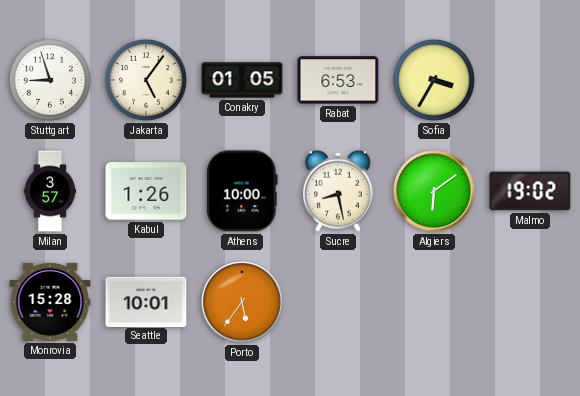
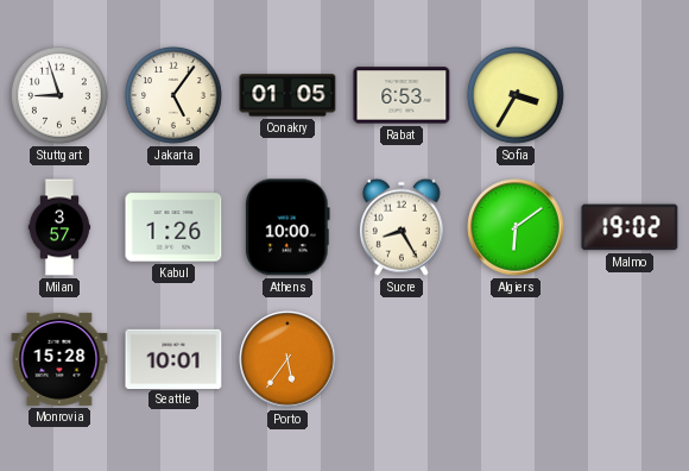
Sucre: 8:28 -> 8:25 (402, 227)
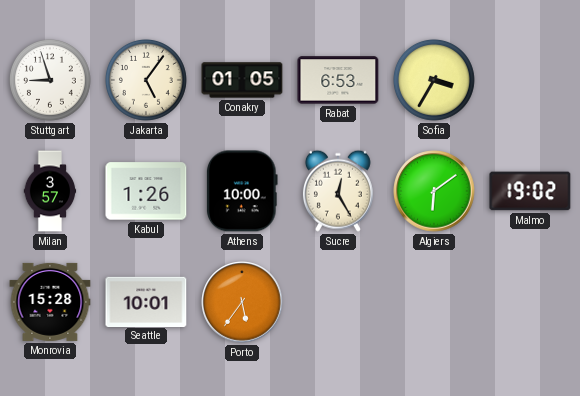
Sucre: 8:25 -> 12:25 (338, 191)
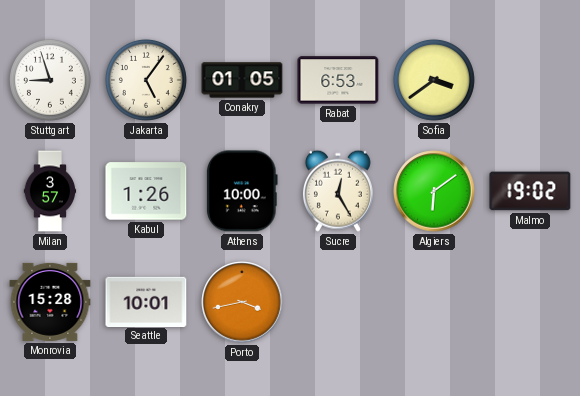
Sofia: 3:35 -> 3:39 (434, 80)
Porto: 5:36 -> 3:43 (242, 302)
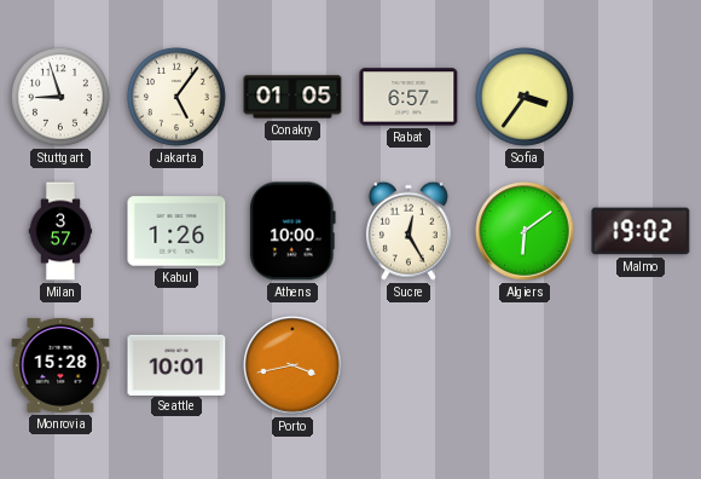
Rabat: 6:53 -> 6:57 (409, 97)
Sofia: 3:39 -> 3:36 (525, 97)
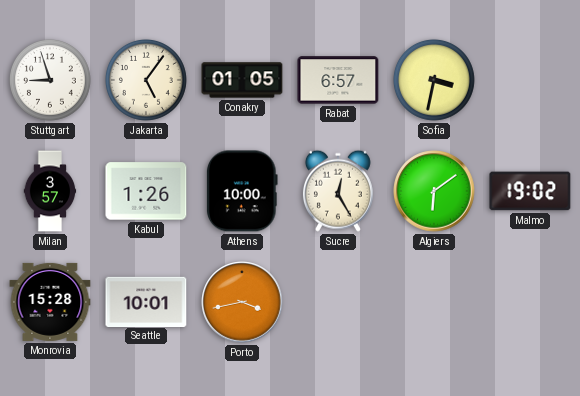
Sofia: 3:36 -> 3:32 (434, 80)
